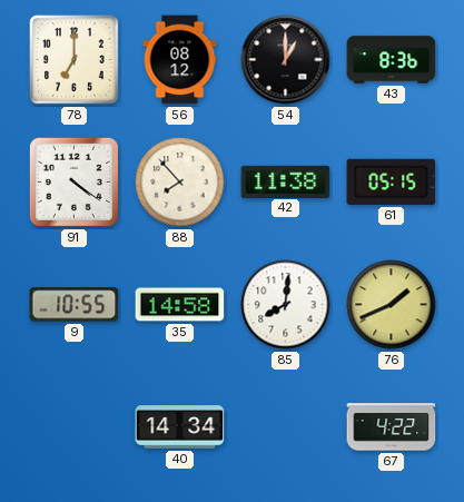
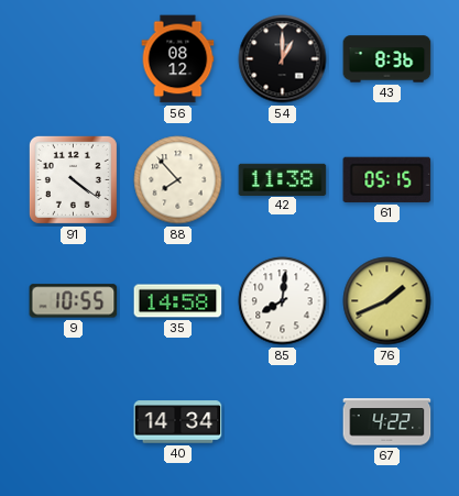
78: 7:00 -> none (75, 60)
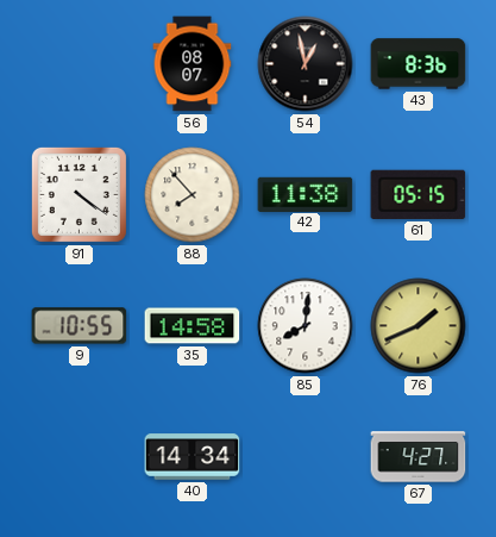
56: 08:12 -> 08:07 (193, 64)
54: 1:00 -> 12:58 (306, 64)
67: 4:22 -> 4:27 (419, 457)
